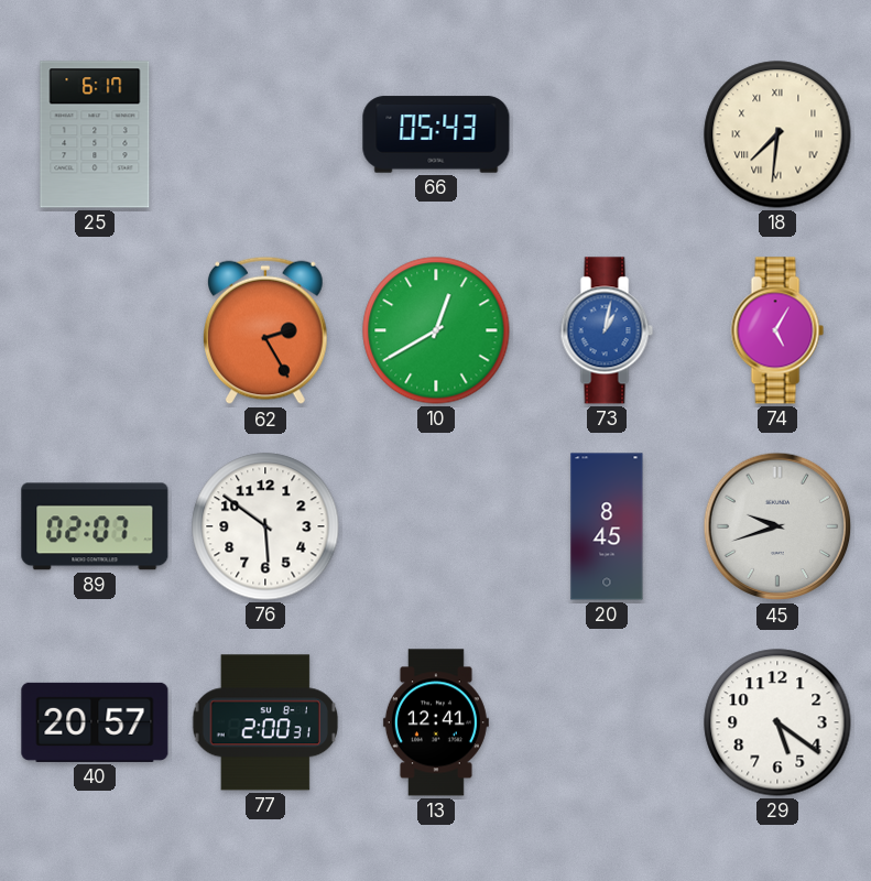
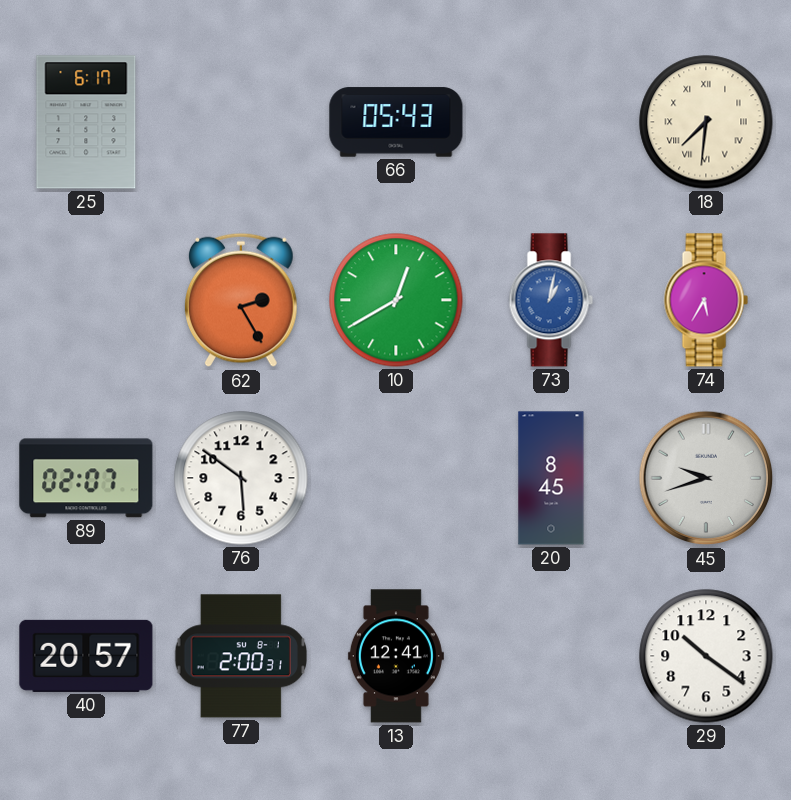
74: 5:05 -> 5:35 (706, 300)
29: 5:21 -> 10:21 (706, 656)
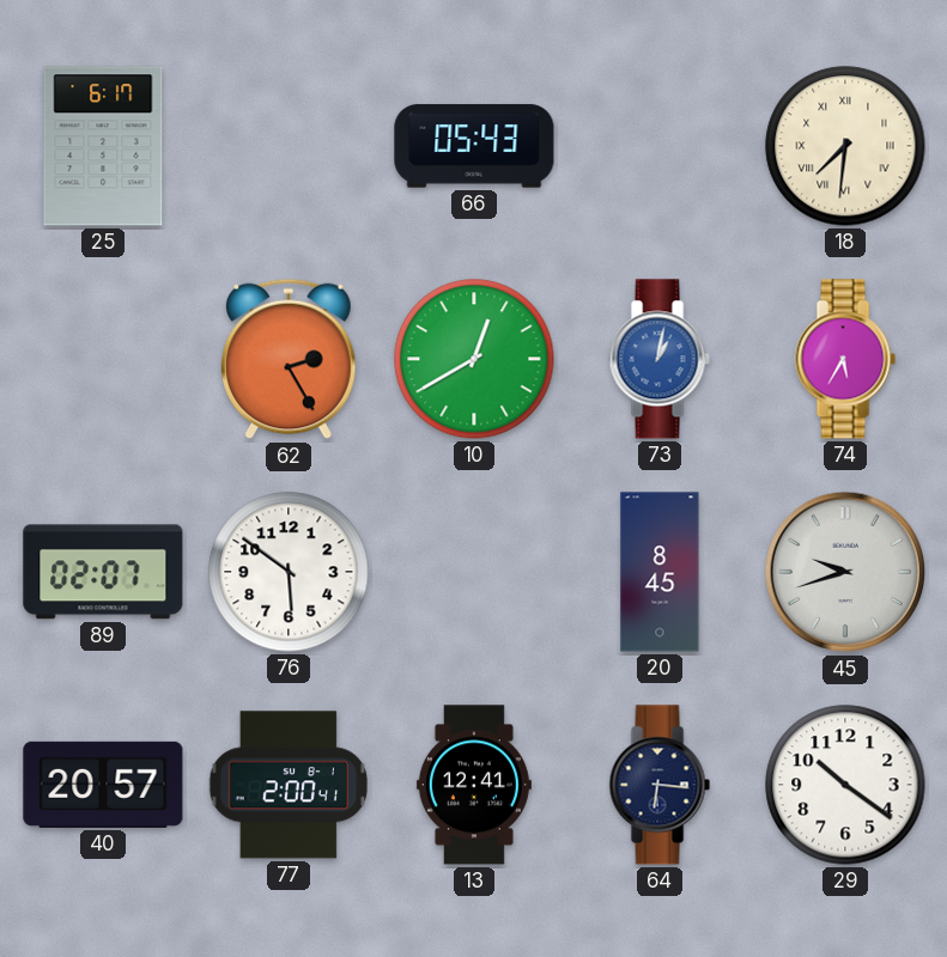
77: 2:00:31 -> 2:00:41 (287, 785)
64: none -> 6:16 (660, 785)
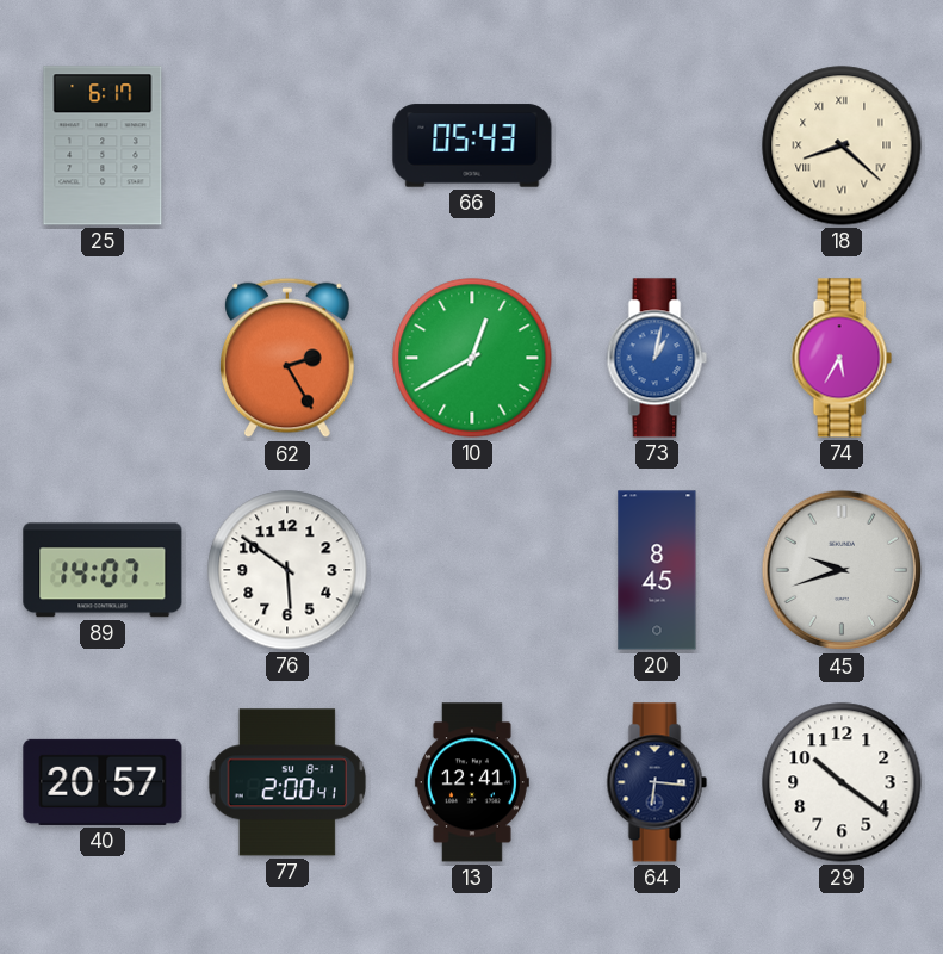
18: 7:31 -> 8:22 (842, 145)
89: 02:07 -> 14:07 (103, 570)
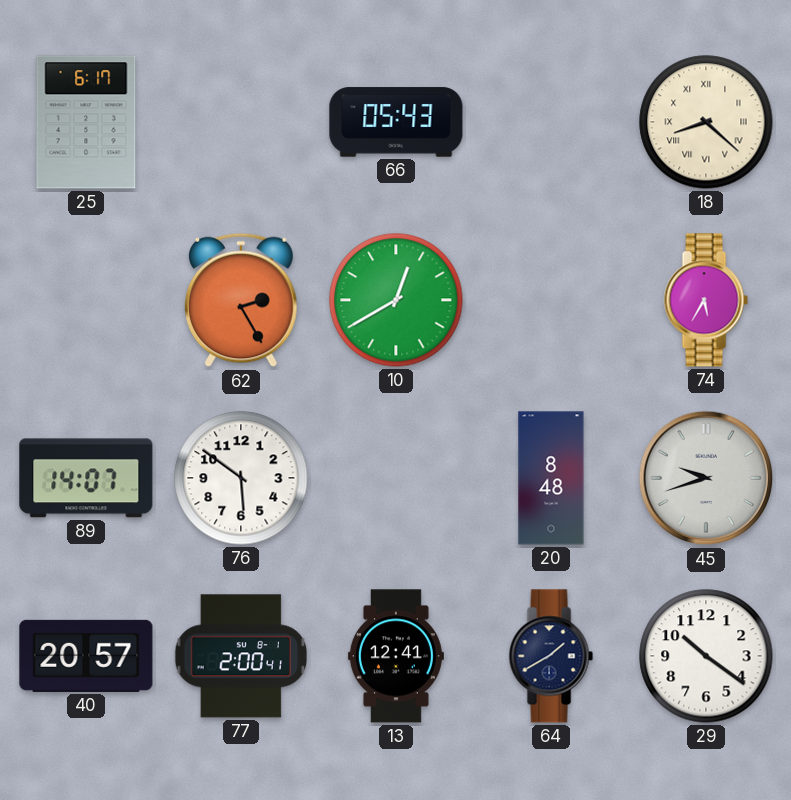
73: 1:02 -> none (657, 358)
20: 8:45 -> 8:48 (551, 478)
64: 6:16 -> 1:40 (551, 656)
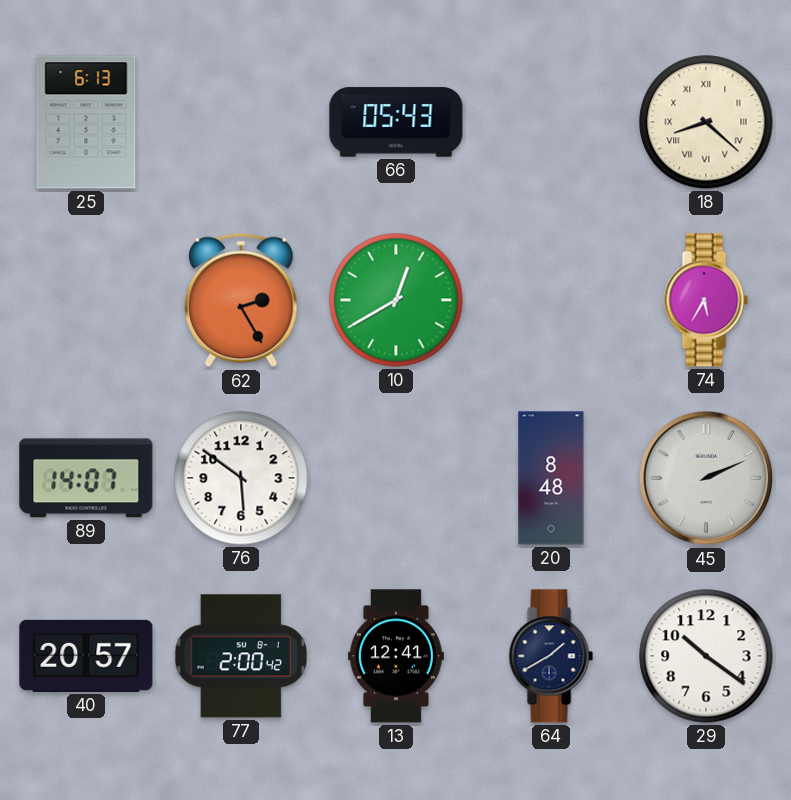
25: 6:17 -> 6:13 (86, 122)
45: 9:42 -> 2:11 (706, 478)
77: 2:00:41 -> 2:00:42 (240, 656)
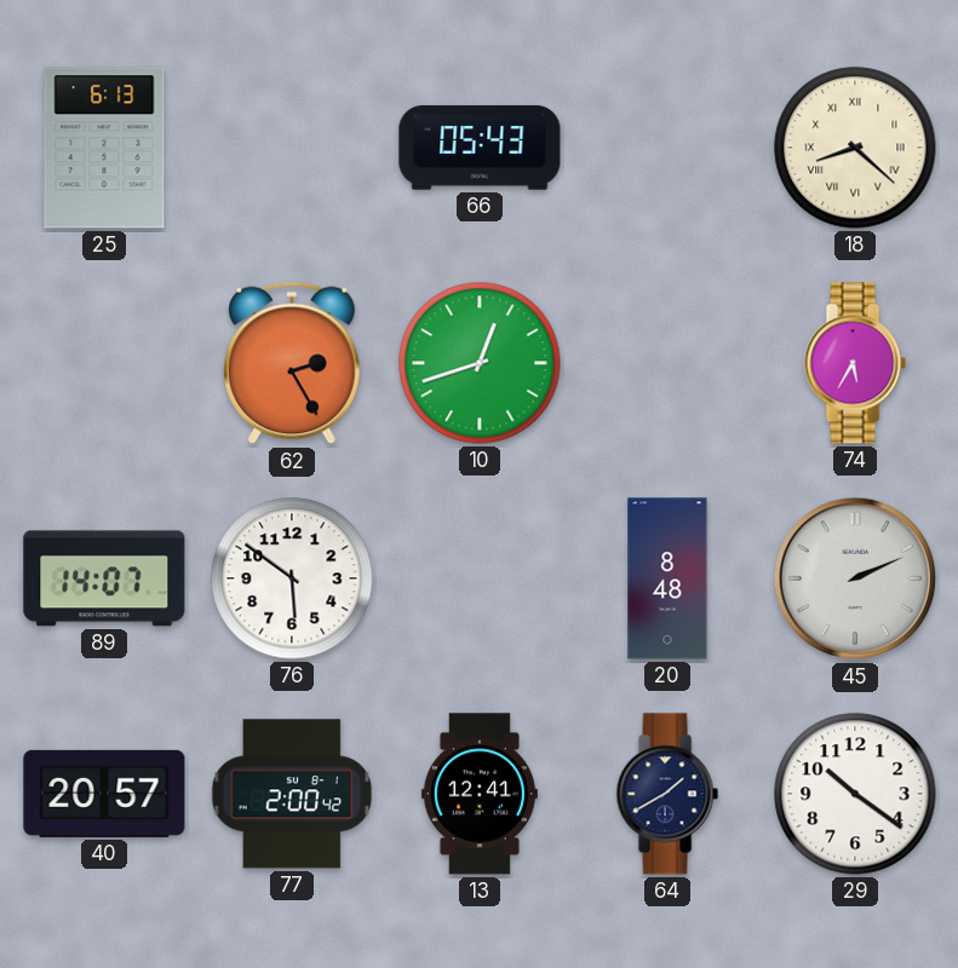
10: 12:40 -> 12:42 (480, 363)
